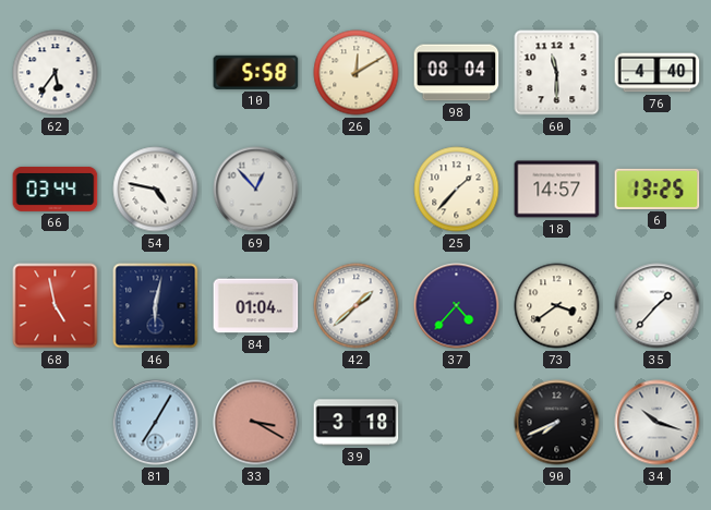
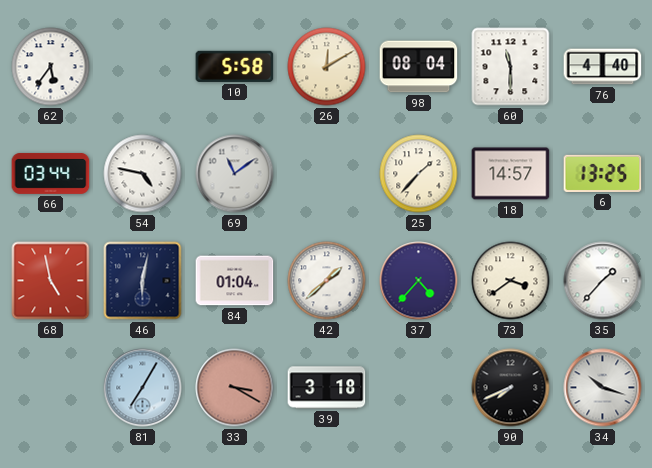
69: 12:53 -> 11:09 (235, 174)
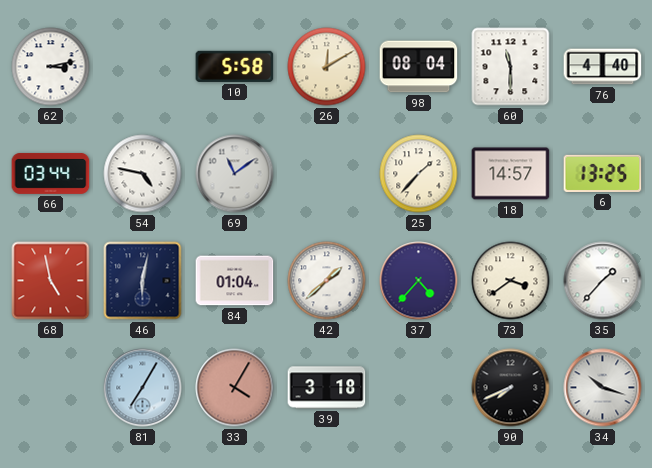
62: 5:36 -> 3:13 (51, 67)
33: 3:20 -> 4:05 (235, 388)
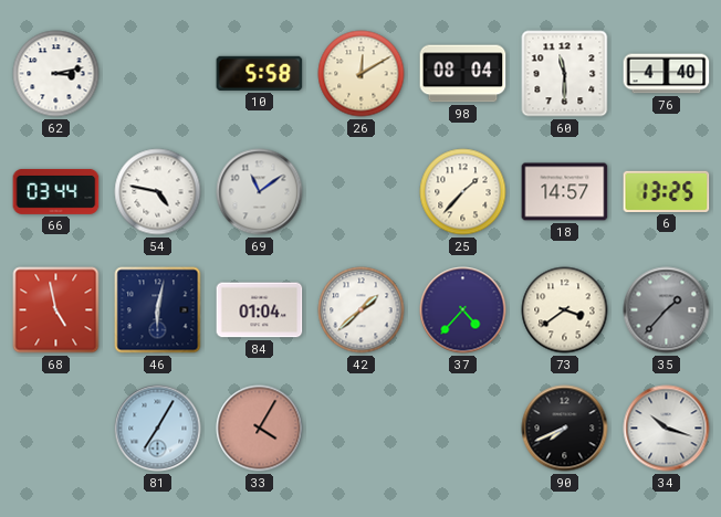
35 dial: white -> grey (667, 310)
39: 3:18 -> none (327, 388)
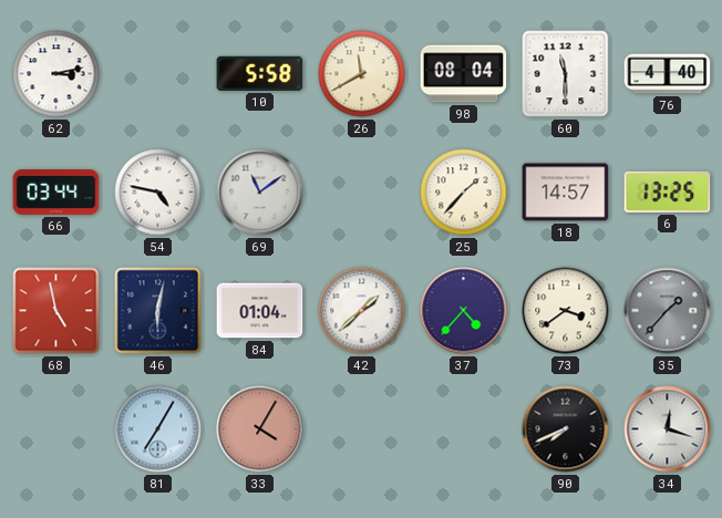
26: 12:10 -> 11:40 (362, 74)
34: 10:18 -> 12:18 (668, 429)
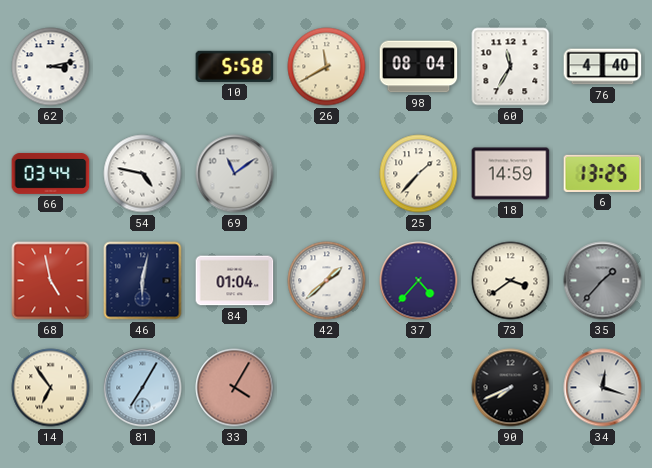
60: 11:30 -> 11:35 (511, 67)
18: 14:57 -> 14:59 (511, 174)
14: none -> 6:54 (51, 388)
